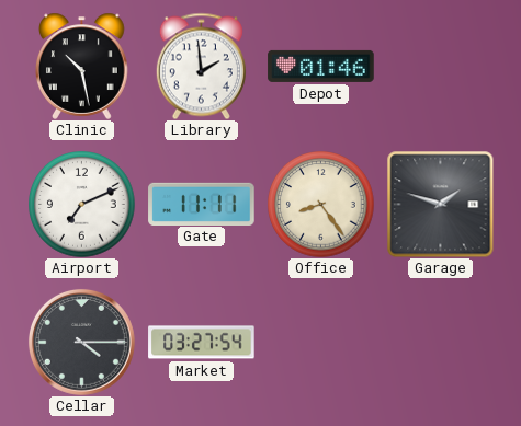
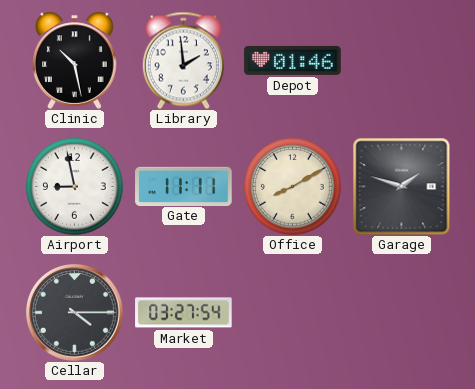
Airport: 7:11 -> 8:58 (75, 187)
Office: 8:24 -> 8:10 (293, 187)
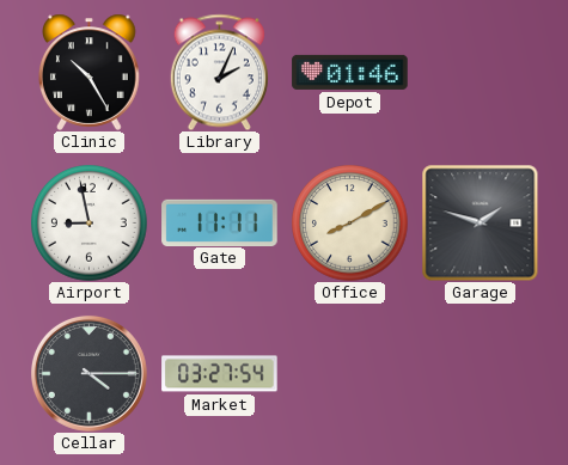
Clinic: 10:28 -> 10:25 (90, 72)
Library: 1:59 -> 2:04 (219, 72)
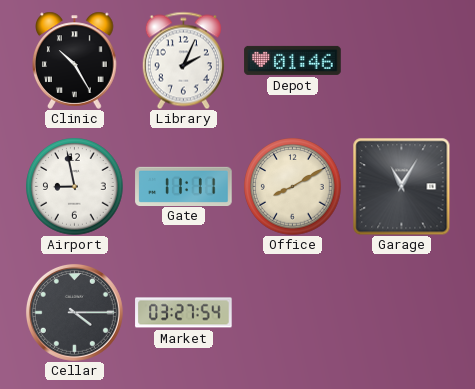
Garage: 1:48 -> 11:05 (401, 186)
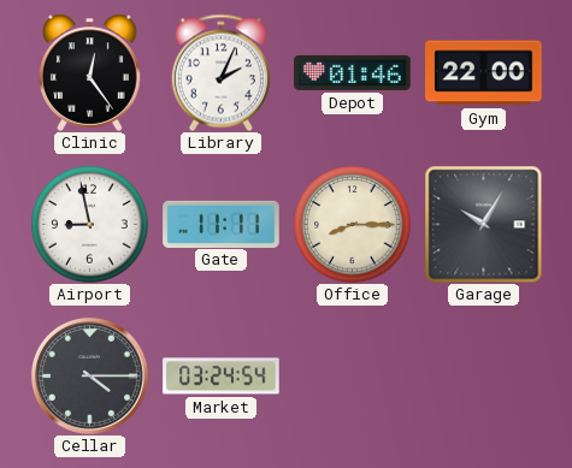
Clinic: 10:25 -> 12:24 (90, 72)
Gym: none -> 22:00 (484, 73)
Office: 8:10 -> 8:15 (353, 225)
Garage: 11:05 -> 10:05 (483, 224)
Market: 03:27 -> 03:24 (222, 377)
